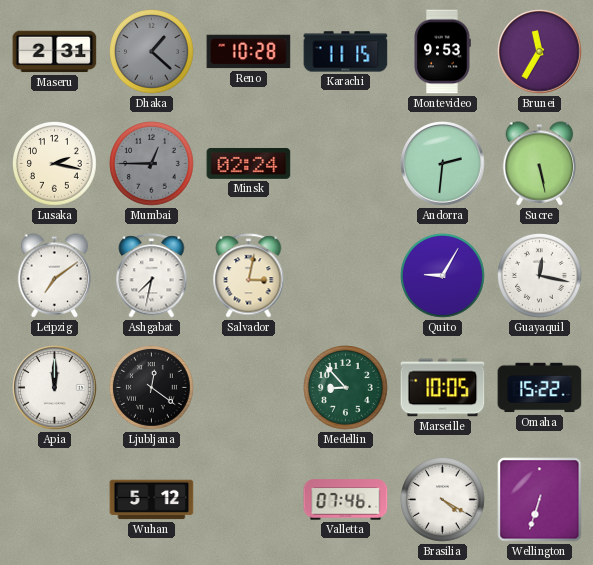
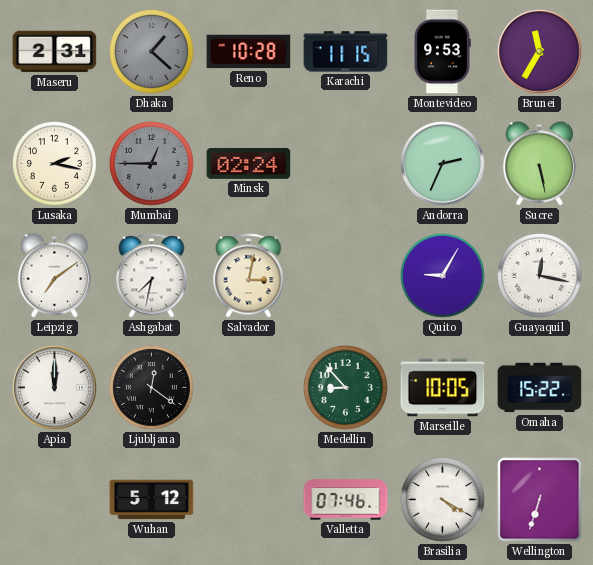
Andorra: 2:31 -> 2:34 (443, 164)
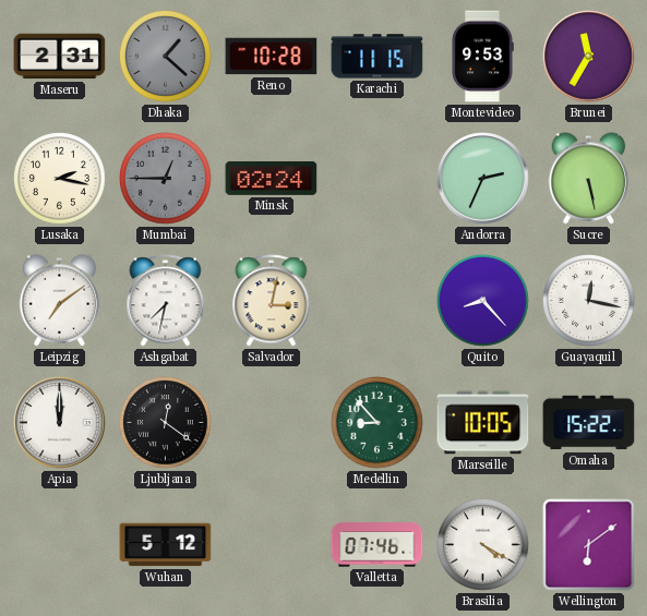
Quito: 9:05 -> 8:23 (483, 301)
Wellington: 6:33 -> 6:09 (589, 545)
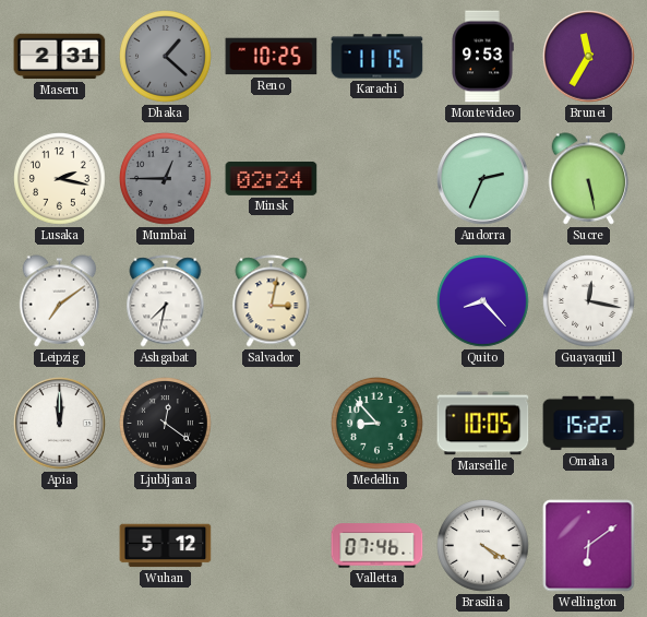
Reno: 10:28 -> 10:25 (272, 57)
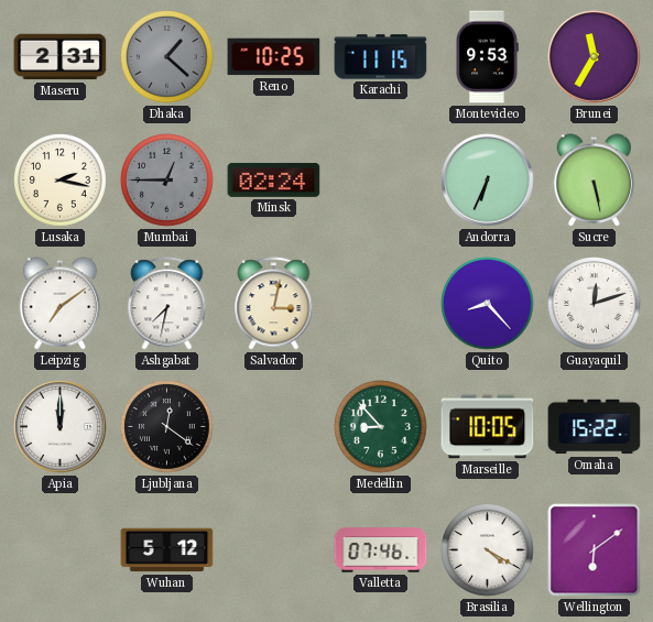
Andorra: 2:34 -> 6:34 (488, 181)
Guayaquil: 12:17 -> 12:12 (595, 304)
